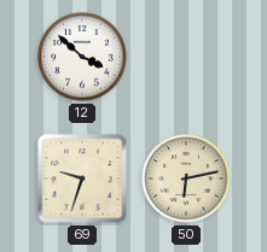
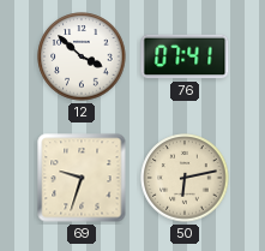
76: none -> 07:41 (185, 56)
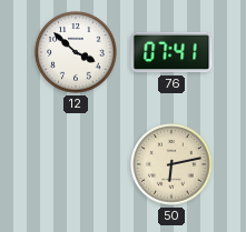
69: 9:33 -> none (82, 178)
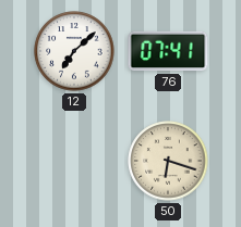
12: 3:52 -> 7:08 (74, 51)
50: 6:13 -> 6:18 (168, 161)
